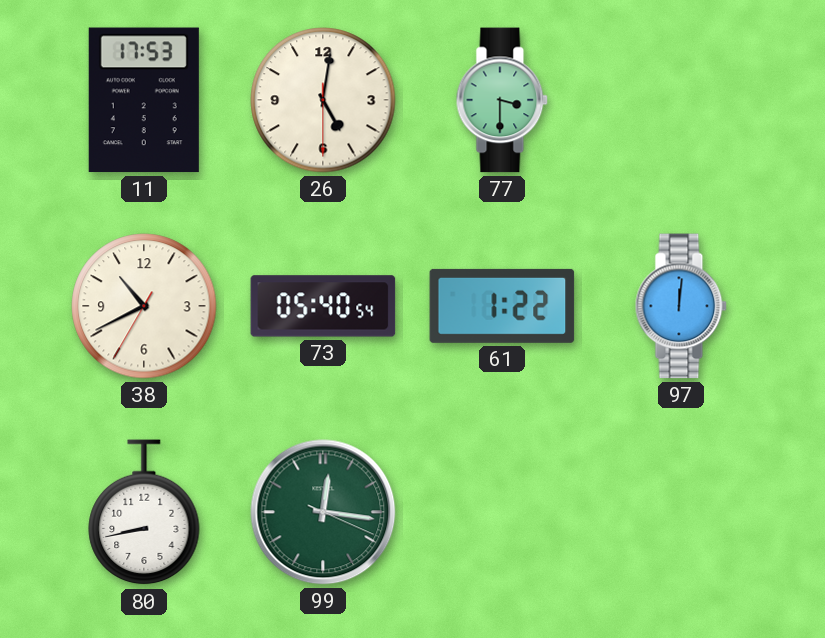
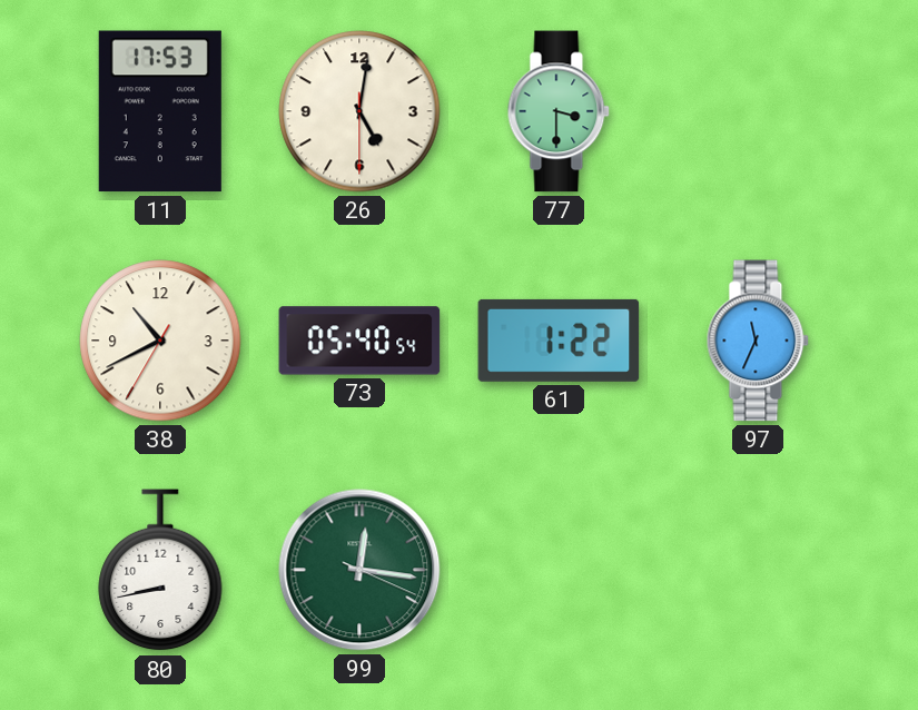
97: 12:01 -> 11:34 (758, 341)
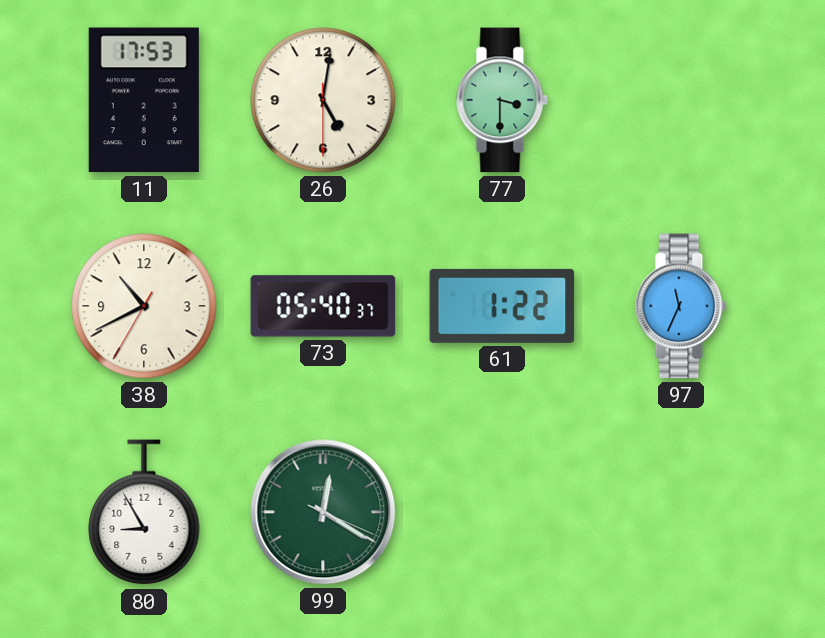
73: 05:40:54 -> 05:40:37 (323, 306)
80: 8:43 -> 8:55 (144, 513)
99: 12:16 -> 12:20 (323, 512)
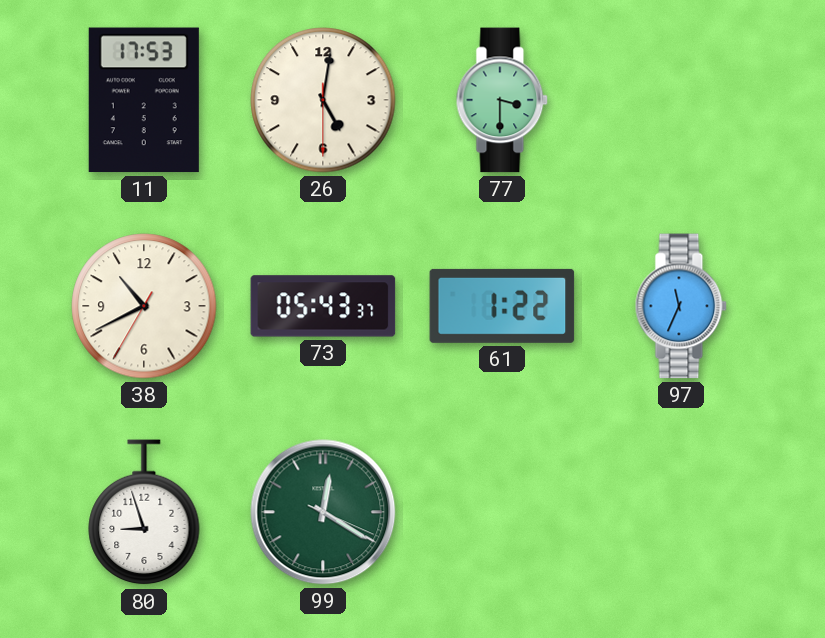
73: 05:40 -> 05:43 (323, 306)
80: 8:55 -> 8:57 (144, 513)
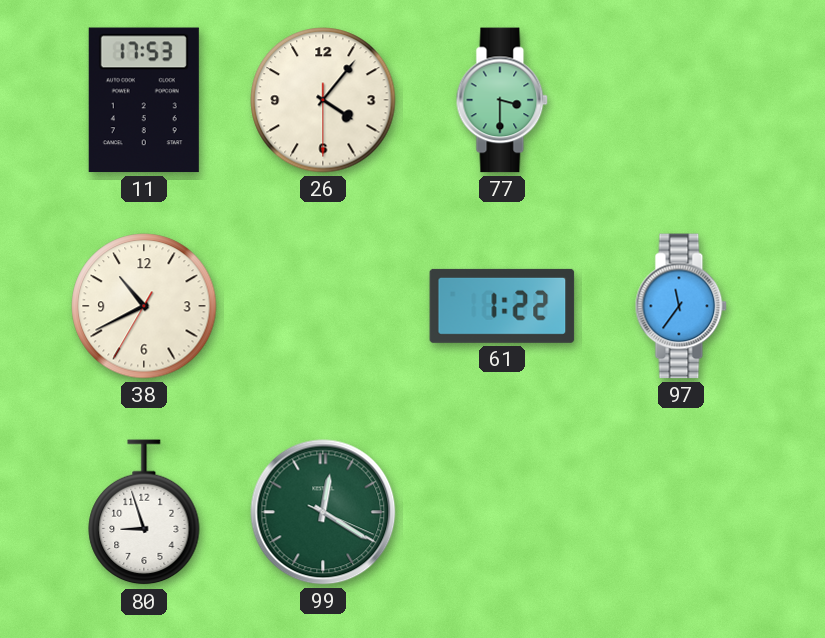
26: 5:01 -> 4:06 (323, 100)
73: 05:43 -> none (323, 306)
97: 11:34 -> 11:36 (681, 306)
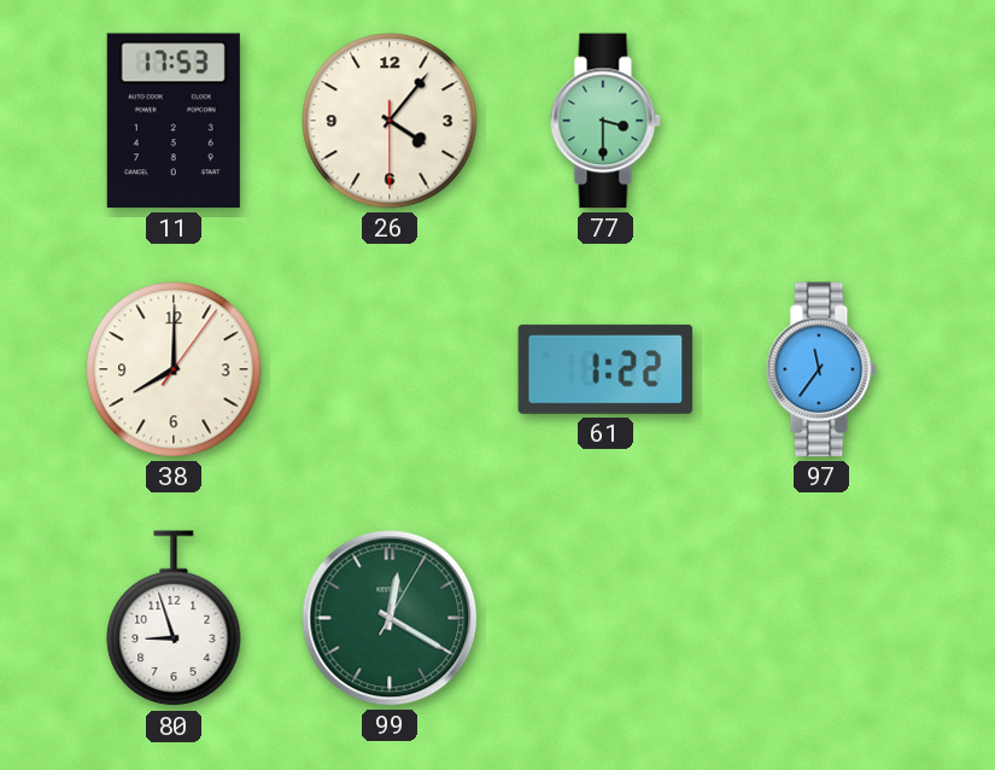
38: 10:40 -> 8:00 (174, 369)
99: 12:20:19 -> 12:20:05 (390, 618)
